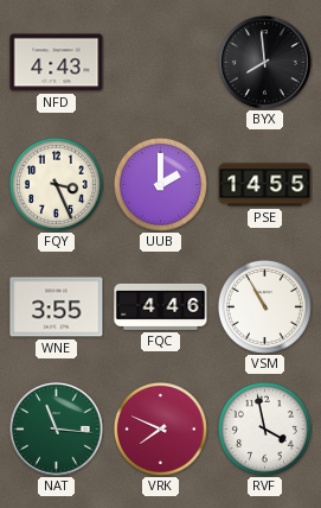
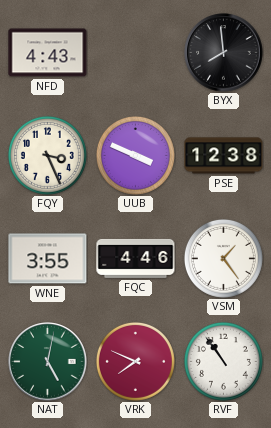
UUB: 2:00 -> 3:49 (135, 155)
PSE: 14:55 -> 12:38 (224, 156)
VSM: 10:55 -> 1:24 (223, 258)
NAT: 11:16 -> 5:02 (48, 362)
RVF: 3:58 -> 10:54 (223, 361)
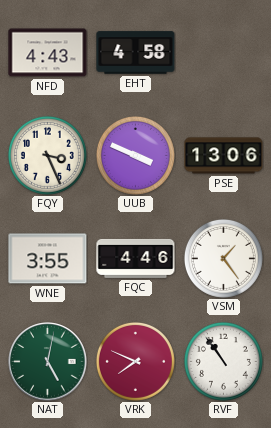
EHT: none -> 4:58 (136, 53)
BYX: 7:59 -> none (224, 53)
PSE: 12:38 -> 13:06 (224, 156)
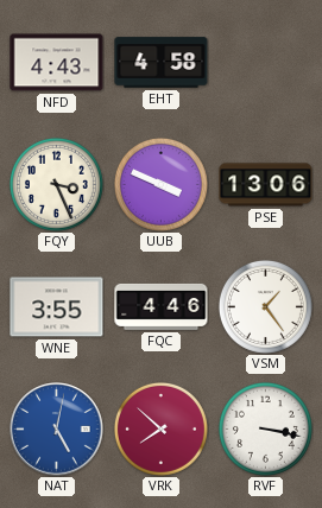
NAT dial: green -> blue (57, 430)
VRK: 7:49 -> 7:52 (160, 428)
RVF: 10:54 -> 3:17 (265, 428)
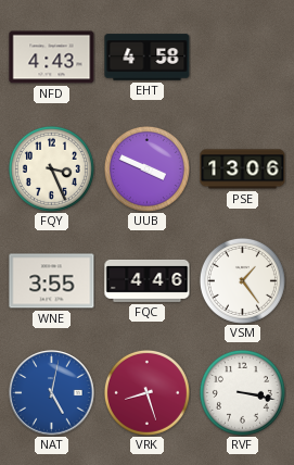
VRK: 7:52 -> 8:27 (146, 392)
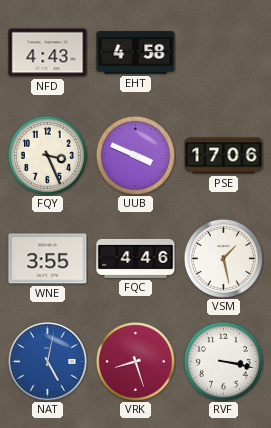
PSE: 13:06 -> 17:06 (224, 156)
VSM: 1:24 -> 1:28 (223, 258)
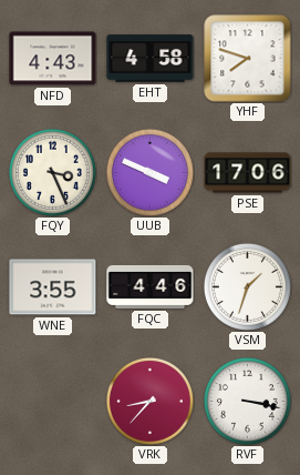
YHF: none -> 7:48 (248, 59)
VSM: 1:28 -> 1:33 (247, 286)
NAT: 5:02 -> none (48, 362)
VRK: 8:27 -> 8:37 (149, 401)
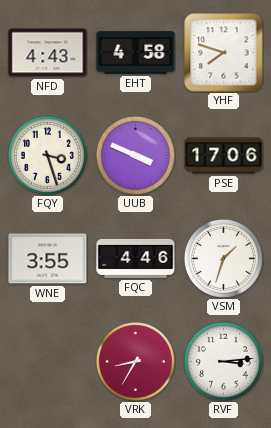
FQY: 3:26 -> 3:27 (47, 155)
VRK: 8:37 -> 8:35 (135, 361)
RVF: 3:17 -> 3:14 (223, 361)
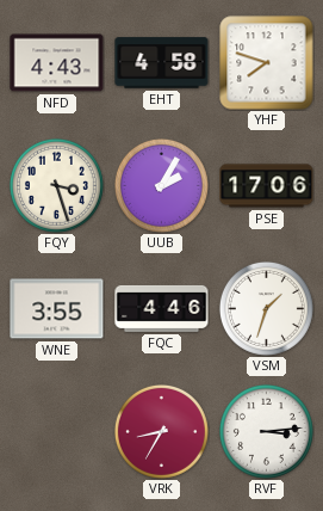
UUB: 3:49 -> 2:05 (161, 185)
